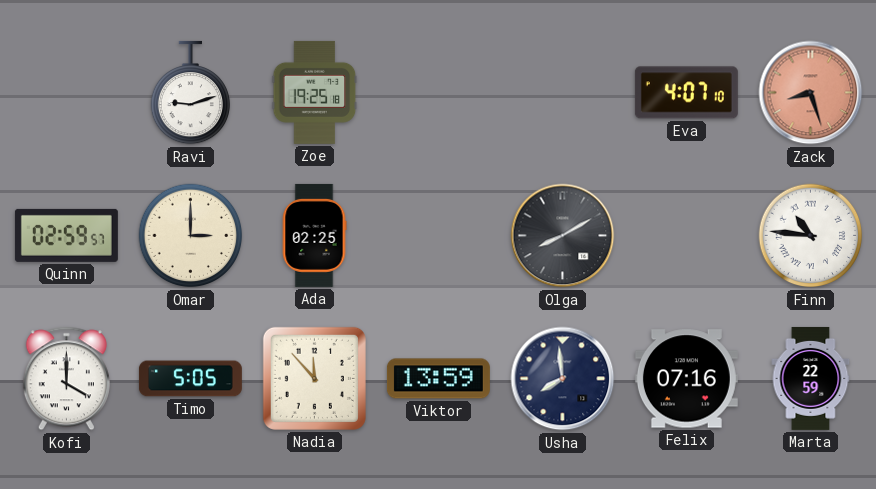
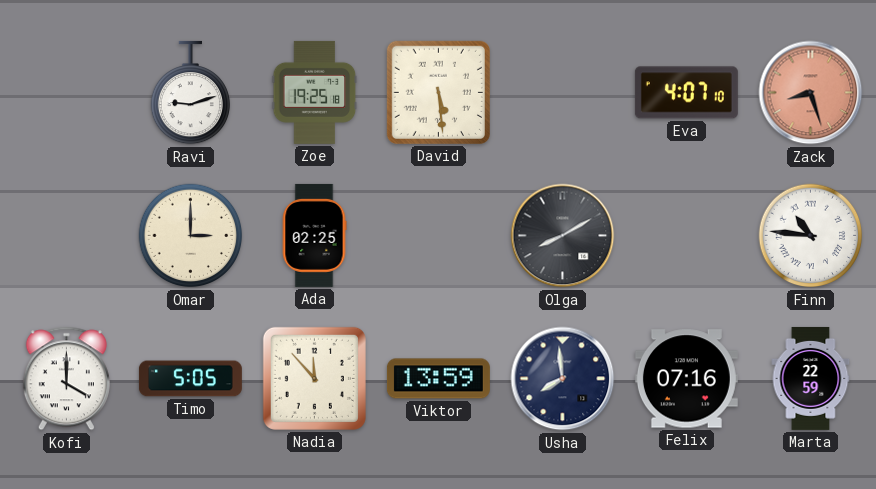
David: none -> 5:29 (438, 92)
Quinn: 02:59 -> none (66, 235)
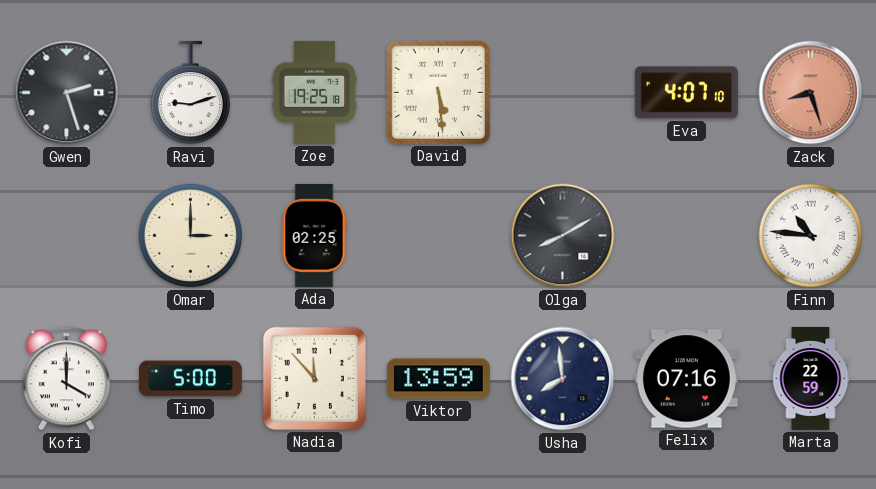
Gwen: none -> 2:27 (67, 93)
Timo: 5:05 -> 5:00 (190, 379)
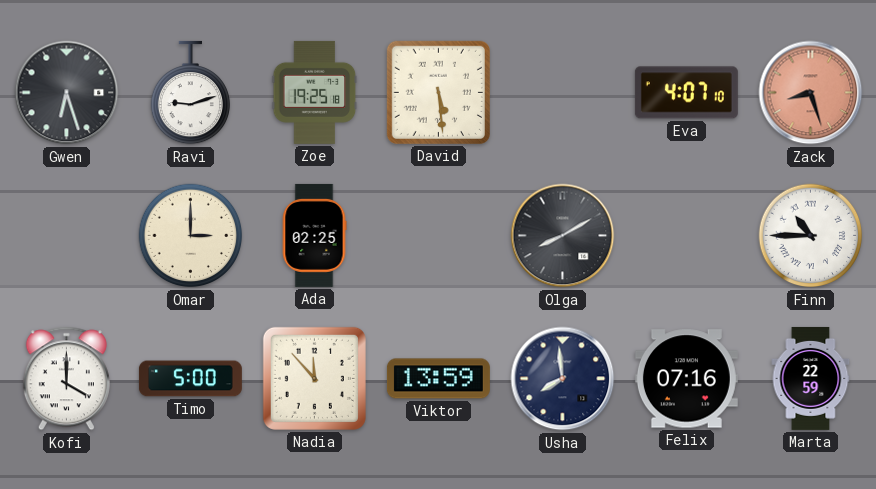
Gwen: 2:27 -> 6:27 (67, 93)
Finn: 10:46 -> 10:45 (811, 236)
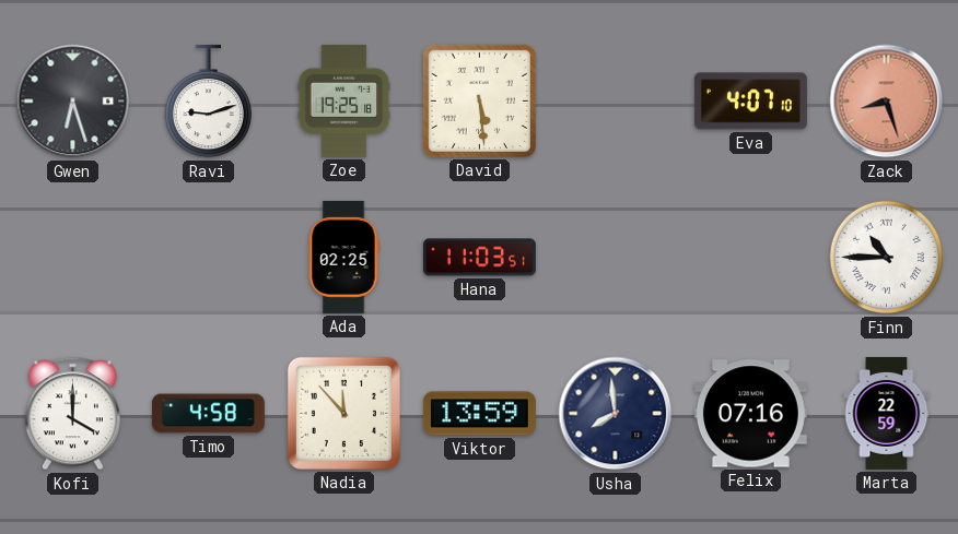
Omar: 3:00 -> none (191, 236)
Hana: none -> 11:03 (479, 258)
Olga: 8:10 -> none (563, 236)
Timo: 5:00 -> 4:58 (208, 414)
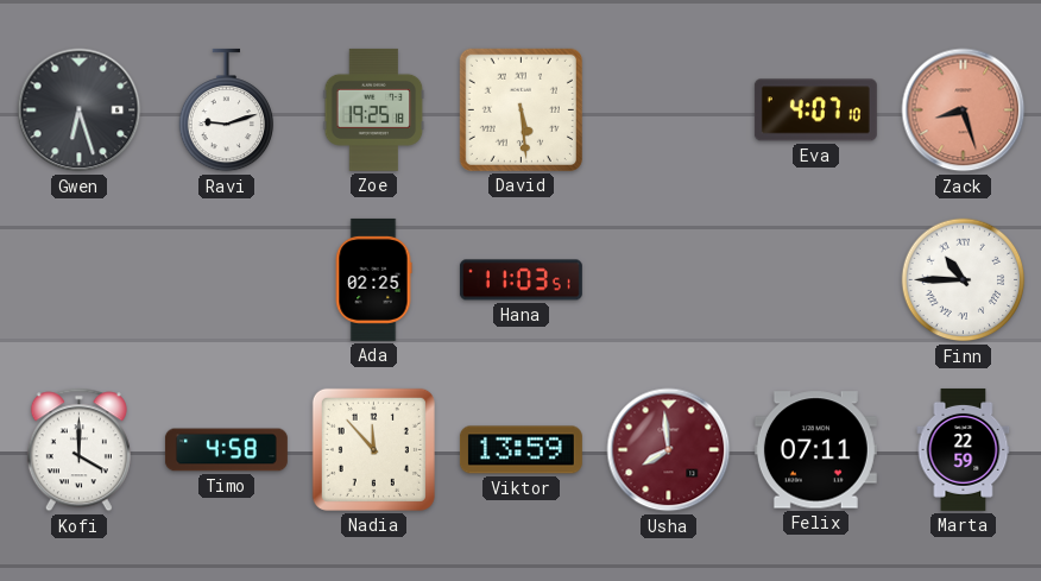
Usha dial: navy -> burgundy (669, 450)
Felix: 07:16 -> 07:11 (815, 450)
